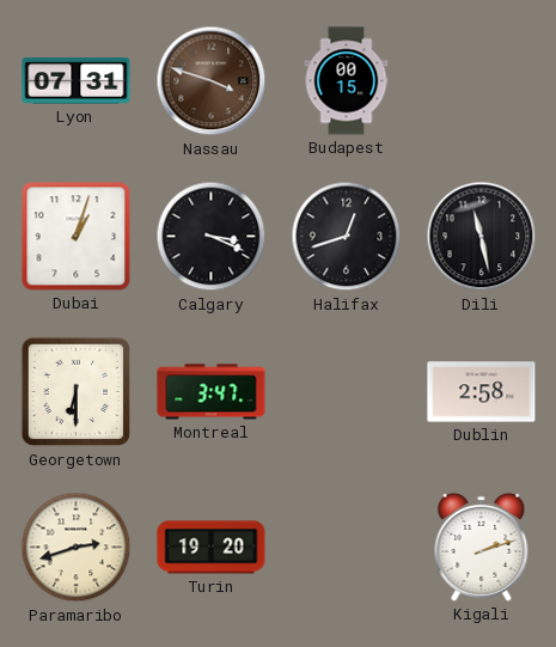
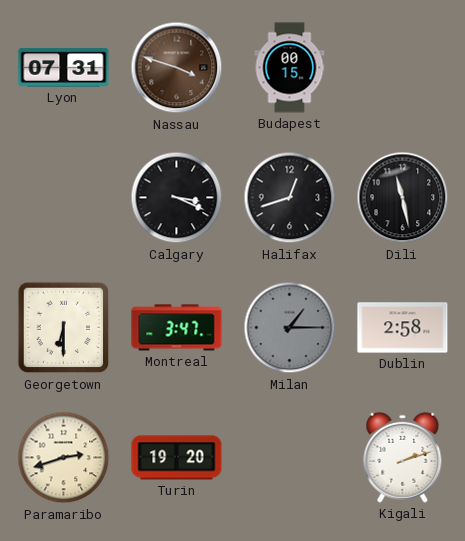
Dubai: 1:03 -> none (77, 237)
Milan: none -> 1:15 (290, 328)
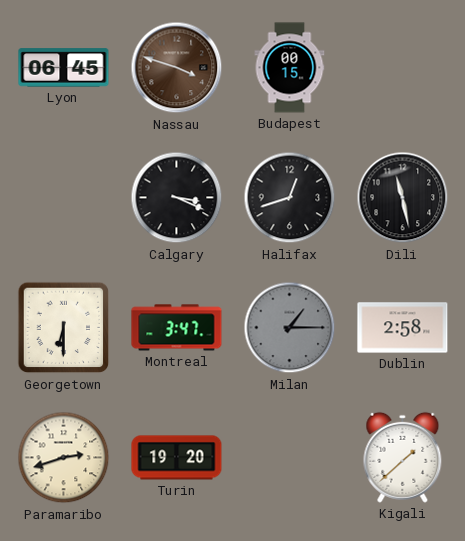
Lyon: 07:31 -> 06:45 (64, 68)
Kigali: 2:12 -> 1:38 (403, 457)
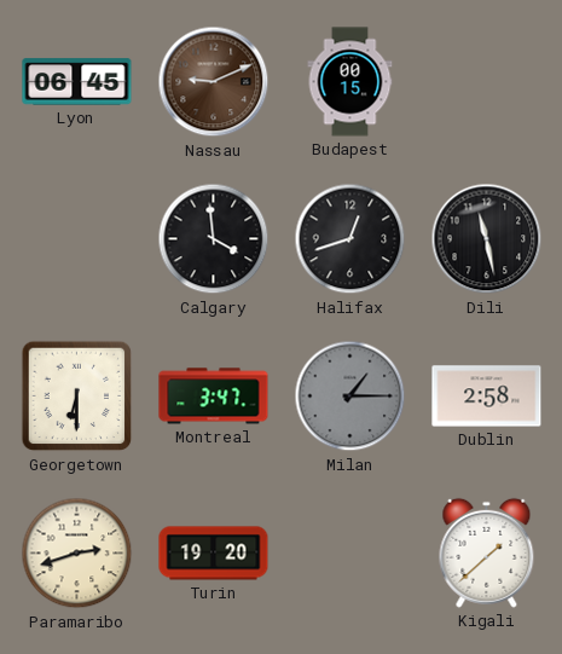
Nassau: 3:48 -> 9:11 (214, 82)
Calgary: 3:19 -> 3:59 (214, 239)
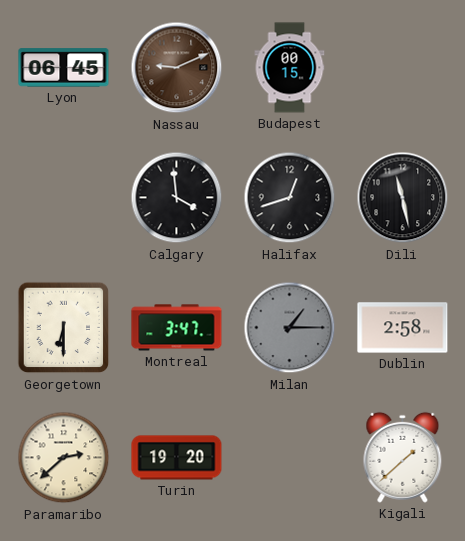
Paramaribo: 2:42 -> 2:38 (64, 458)
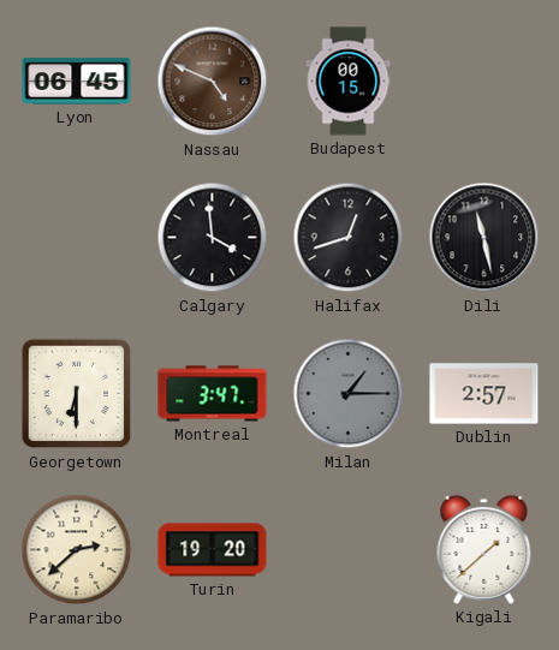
Nassau: 9:11 -> 4:49 (213, 82)
Dublin: 2:58 -> 2:57 (484, 394)
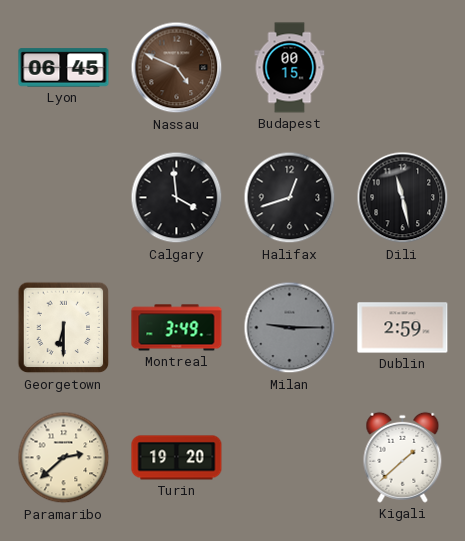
Montreal: 3:47 -> 3:49 (177, 328)
Milan: 1:15 -> 9:15 (290, 328)
Dublin: 2:57 -> 2:59 (403, 328)
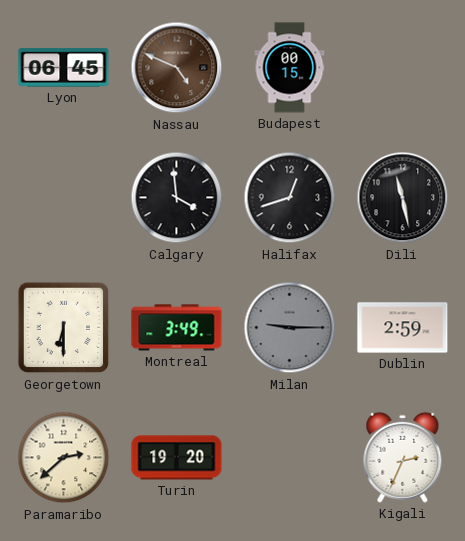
Kigali: 1:38 -> 2:34 (403, 457)
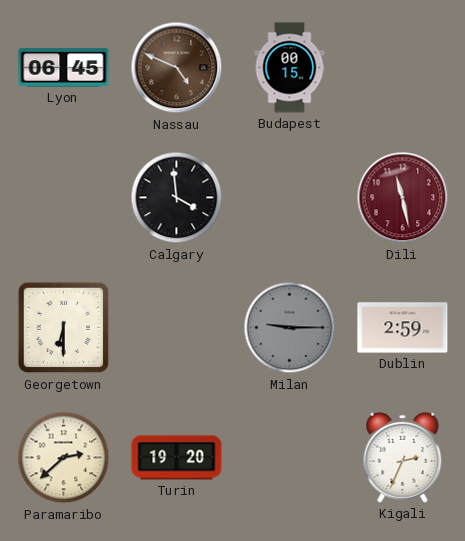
Halifax: 12:42 -> none (290, 198)
Dili dial: black -> burgundy (403, 198)
Montreal: 3:49 -> none (177, 328)
